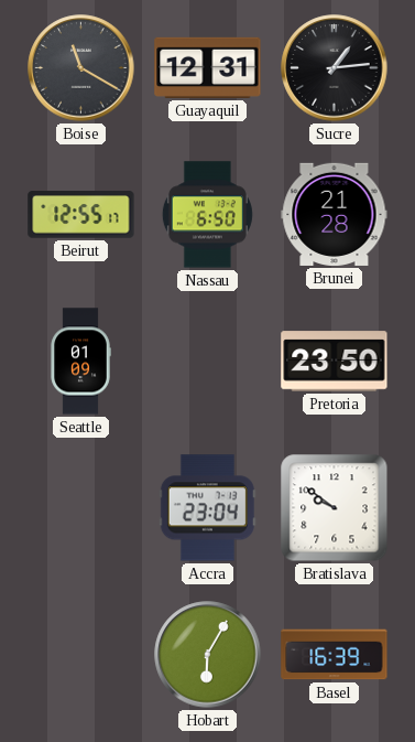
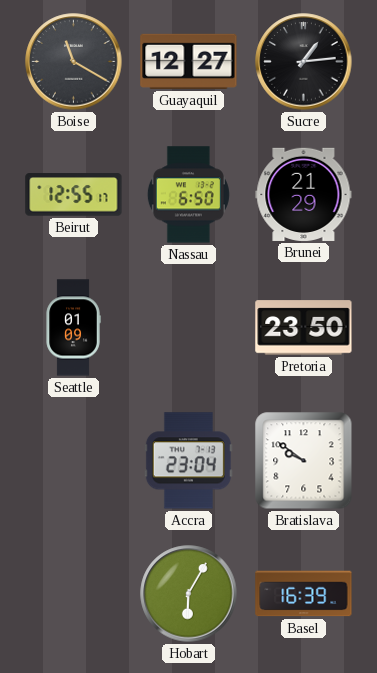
Guayaquil: 12:31 -> 12:27 (189, 61)
Brunei: 21:28 -> 21:29 (304, 194)
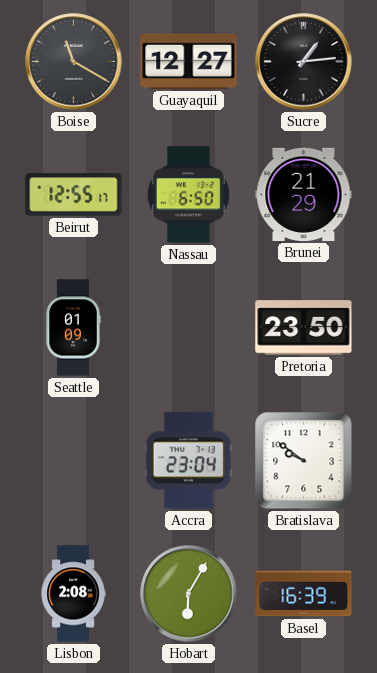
Lisbon: none -> 2:08 (73, 594)
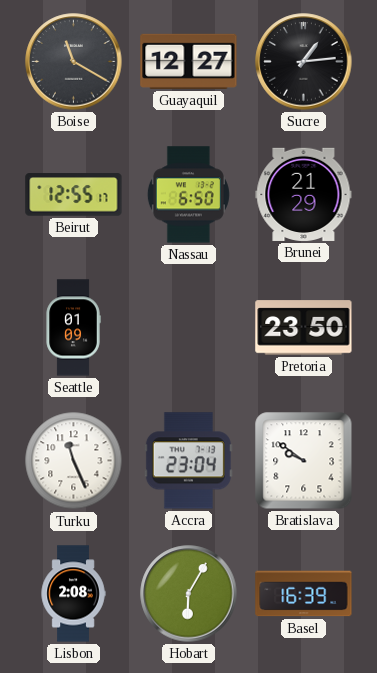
Turku: none -> 11:26 (74, 461)
